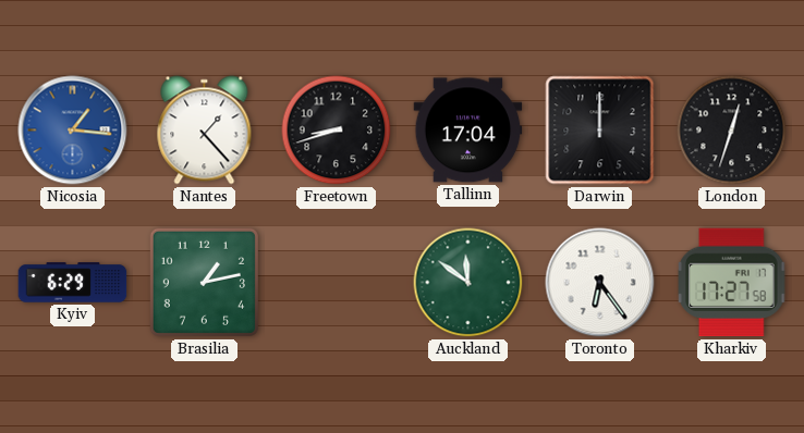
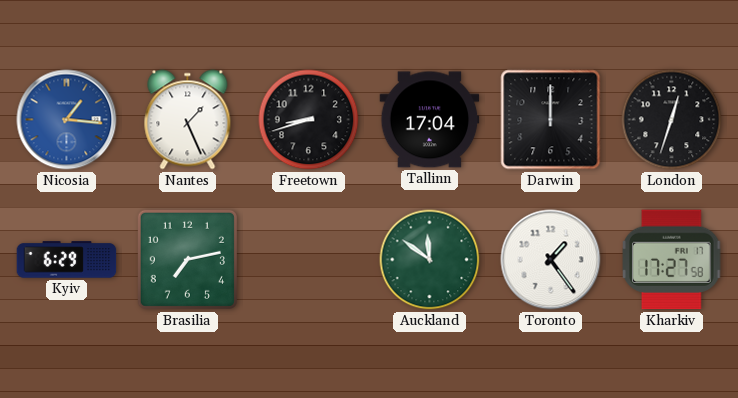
Nantes: 1:23 -> 1:26 (188, 120)
Brasilia: 1:13 -> 7:13 (187, 259)
Toronto: 6:24 -> 1:24 (551, 260)
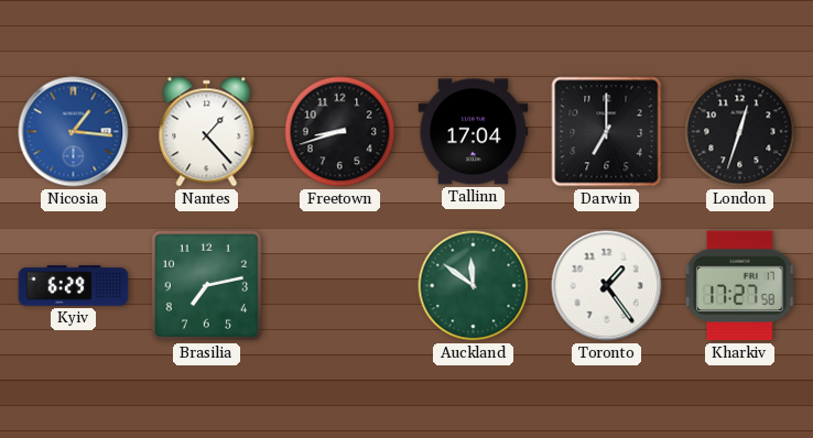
Nantes: 1:26 -> 1:23 (207, 132)
Darwin: 12:00 -> 7:00 (607, 132)
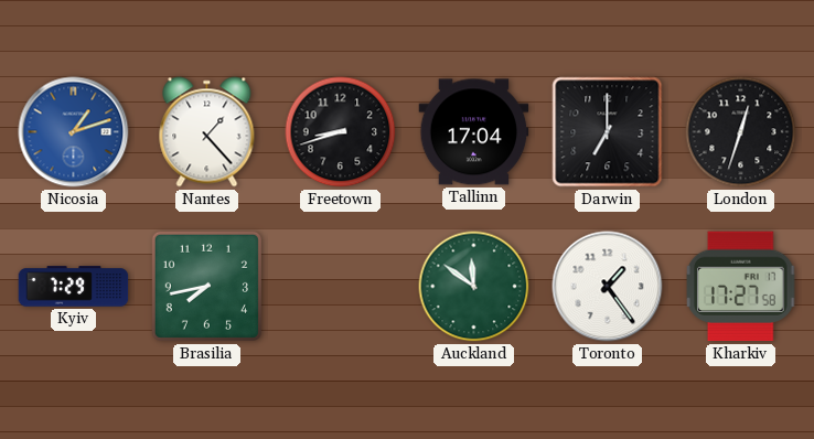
Nicosia: 1:16 -> 1:12 (74, 132)
Kyiv: 6:29 -> 7:29 (74, 287)
Brasilia: 7:13 -> 7:43 (206, 286)
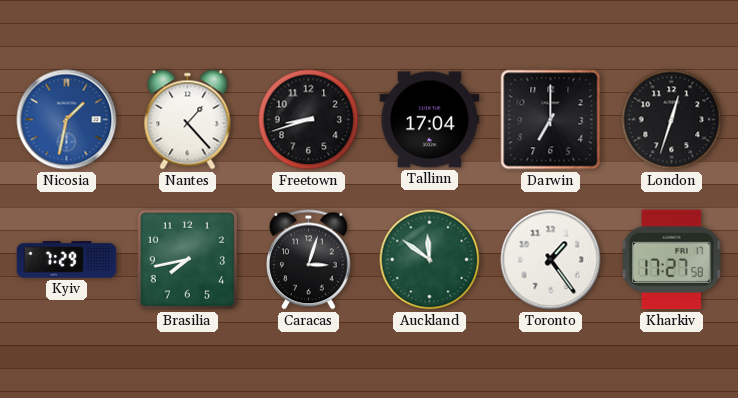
Nicosia: 1:12 -> 1:32 (67, 120)
Caracas: none -> 3:03 (309, 260)
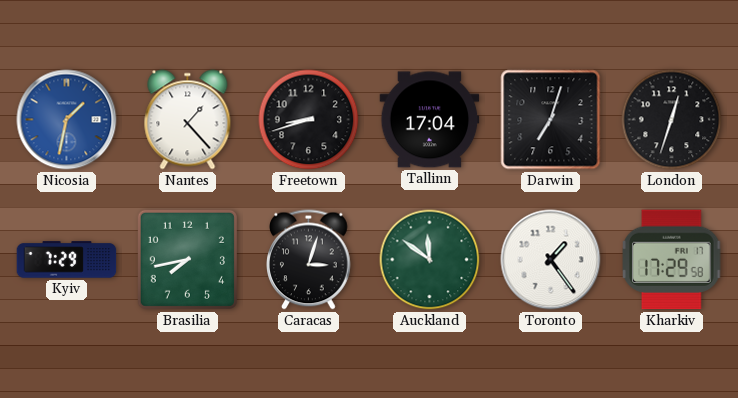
Darwin: 7:00 -> 7:03 (551, 120)
Kharkiv: 17:27 -> 17:29 (672, 260)
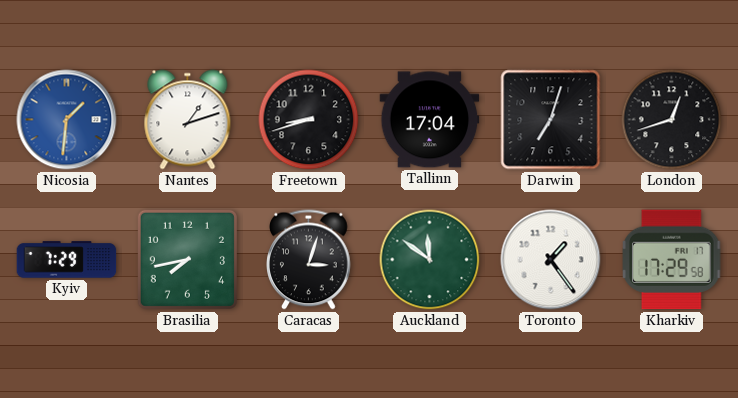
Nicosia: 1:32 -> 1:31 (67, 120)
Nantes: 1:23 -> 1:12 (188, 120)
London: 12:33 -> 12:42 (672, 120)
